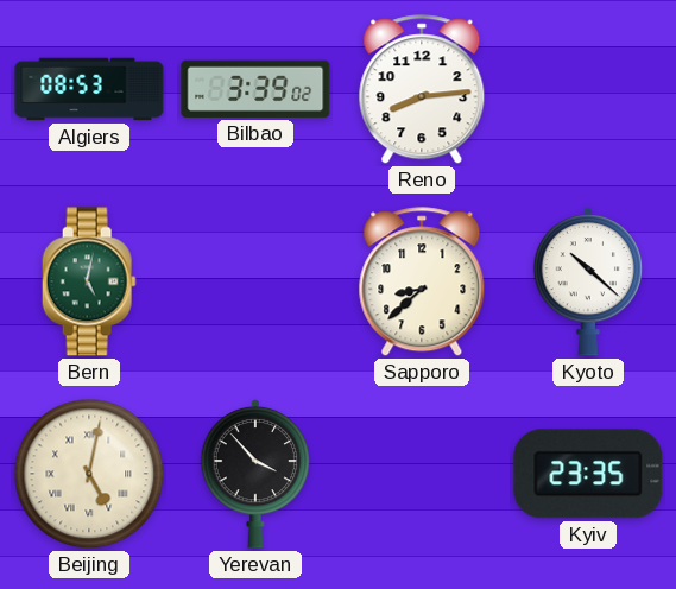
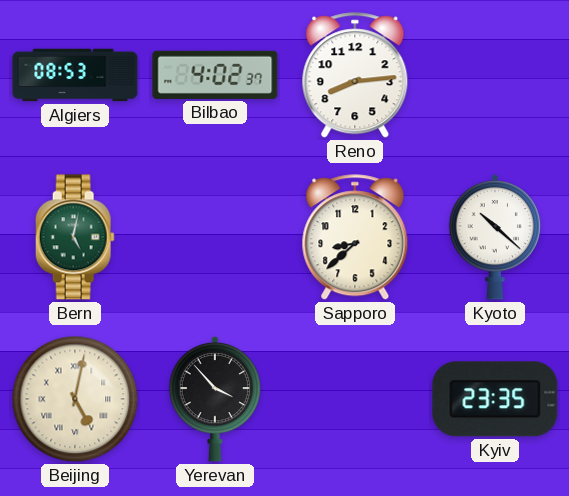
Bilbao: 3:39 -> 4:02 (215, 75)
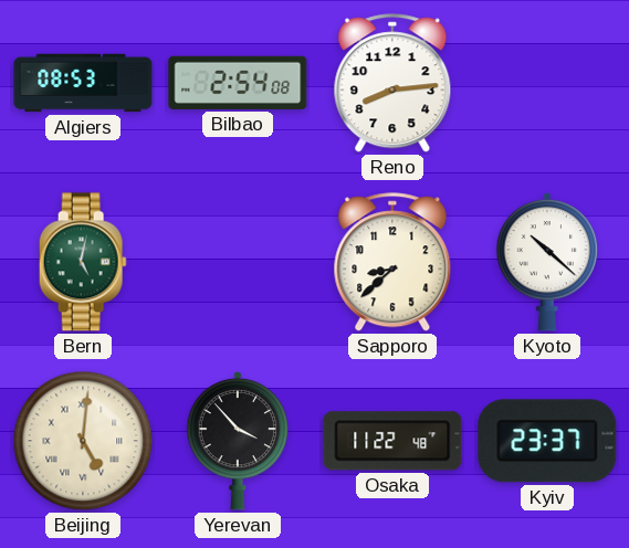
Bilbao: 4:02 -> 2:54 (238, 83)
Beijing: 5:02 -> 5:01 (83, 441)
Osaka: none -> 11:22 (392, 441)
Kyiv: 23:35 -> 23:37 (547, 441)
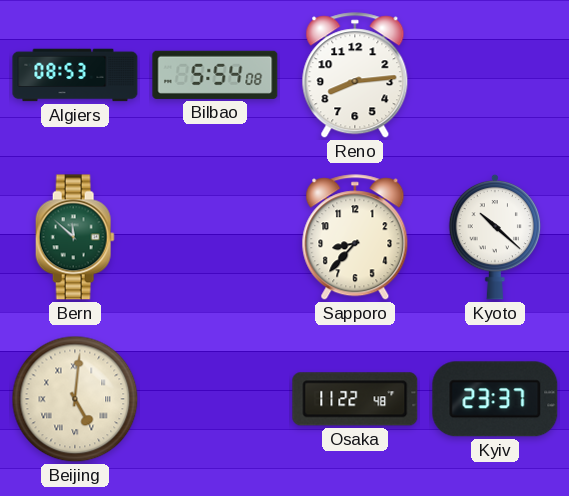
Bilbao: 2:54 -> 5:54 (215, 75)
Bern: 5:02 -> 11:52 (75, 237)
Sapporo: 8:38 -> 8:37 (355, 238)
Yerevan: 3:53 -> none (238, 441)
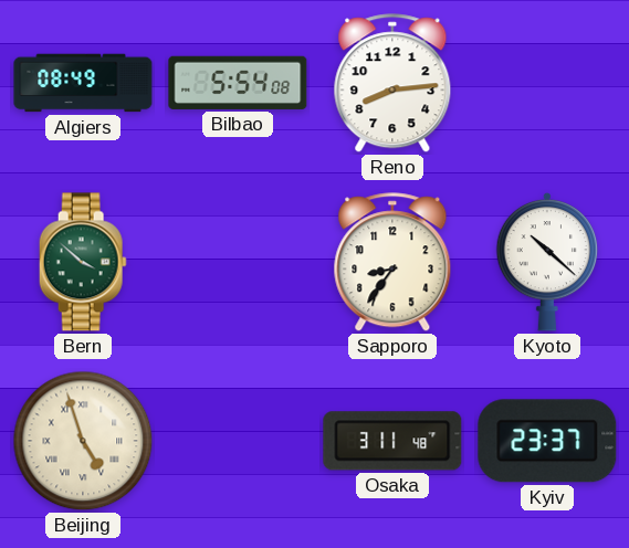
Algiers: 08:53 -> 08:49 (83, 83)
Bern: 11:52 -> 3:52 (83, 262)
Sapporo: 8:37 -> 8:36 (392, 263)
Beijing: 5:01 -> 4:57 (83, 441)
Osaka: 11:22 -> 3:11 (392, 441)
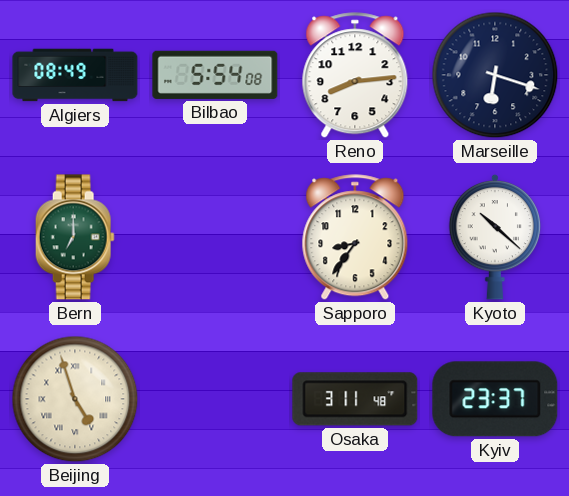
Marseille: none -> 6:18 (495, 75)
Bern: 3:52 -> 7:00 (75, 237)
